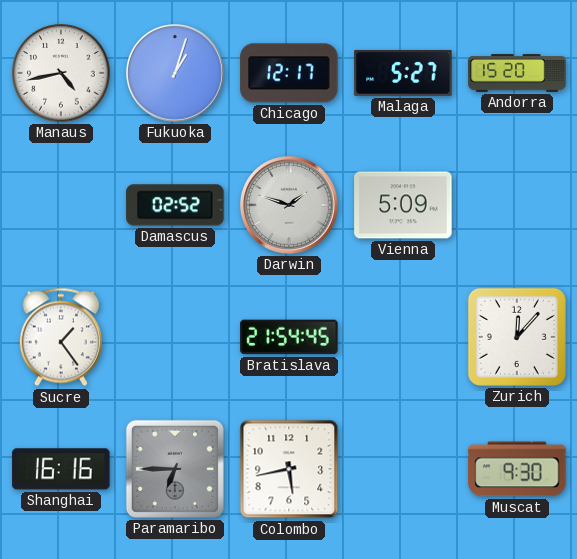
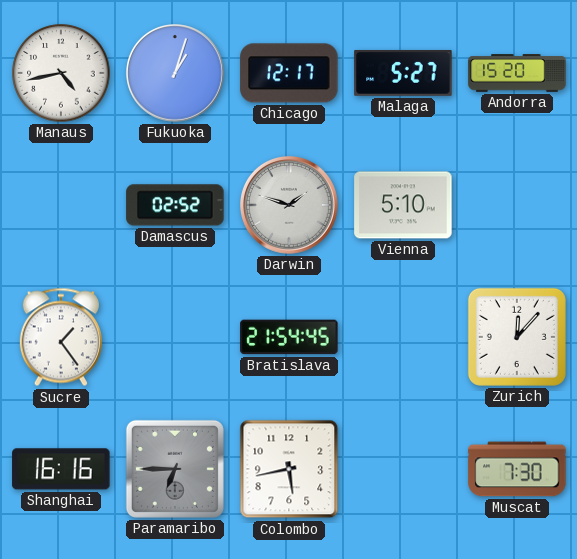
Vienna: 5:09 -> 5:10 (403, 205)
Muscat: 9:30 -> 7:30 (517, 469)
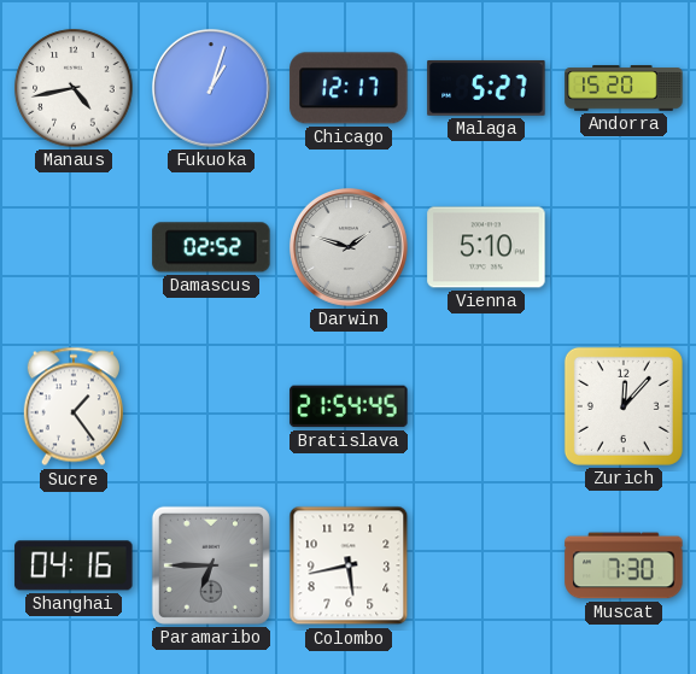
Shanghai: 16:16 -> 04:16 (74, 565)
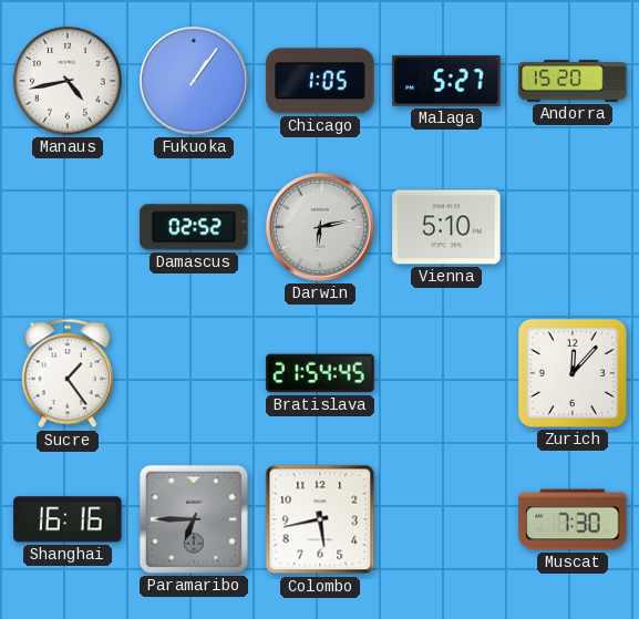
Fukuoka: 1:03 -> 1:06 (195, 82)
Chicago: 12:17 -> 1:05 (320, 81)
Darwin: 1:48 -> 6:13 (321, 228)
Shanghai: 04:16 -> 16:16 (68, 519)
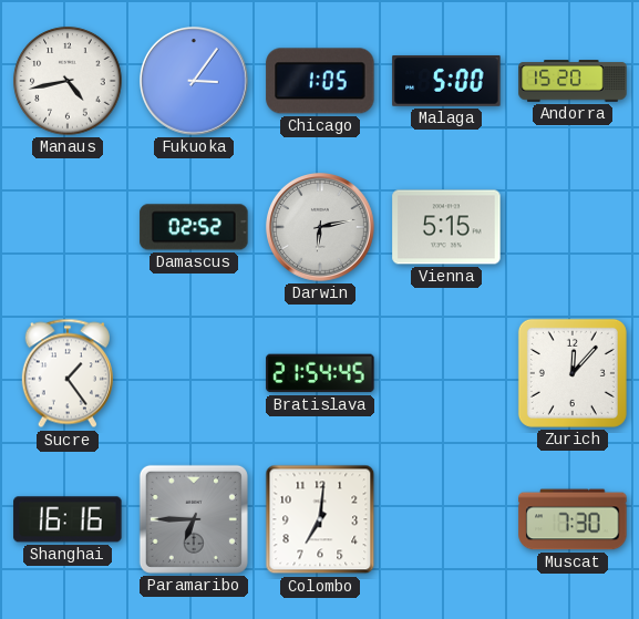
Fukuoka: 1:06 -> 3:06 (195, 82)
Malaga: 5:27 -> 5:00 (446, 81)
Vienna: 5:10 -> 5:15 (446, 227)
Colombo: 5:43 -> 7:01 (320, 519)
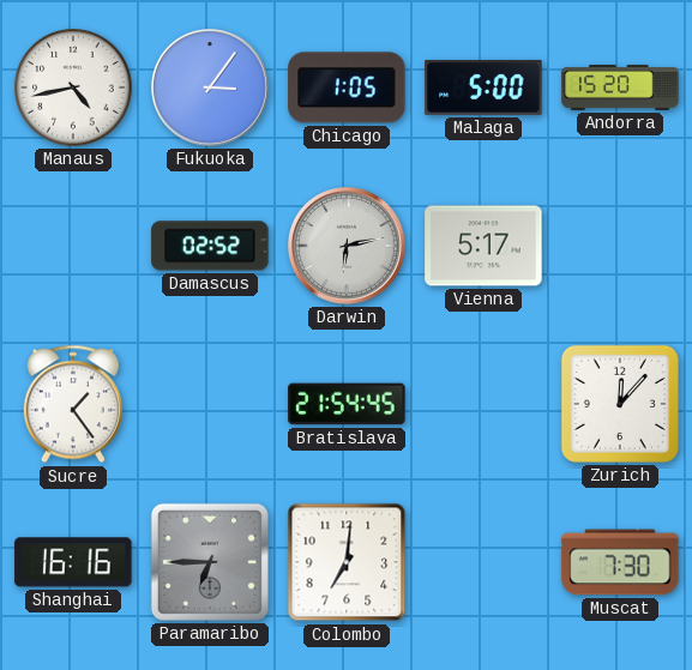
Vienna: 5:15 -> 5:17 (483, 246)
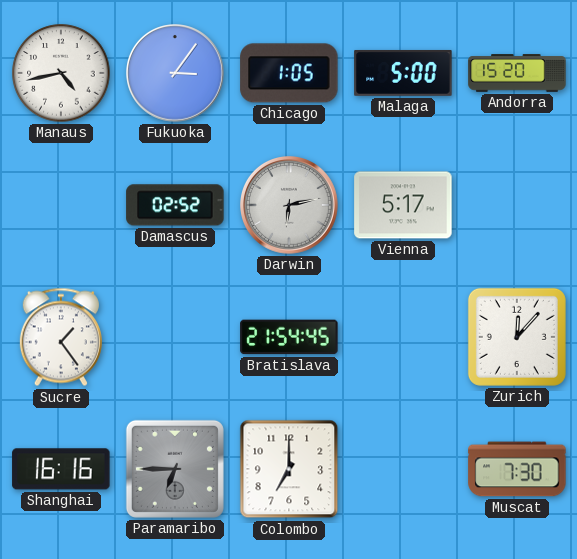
Colombo: 7:01 -> 7:00 (289, 469)
